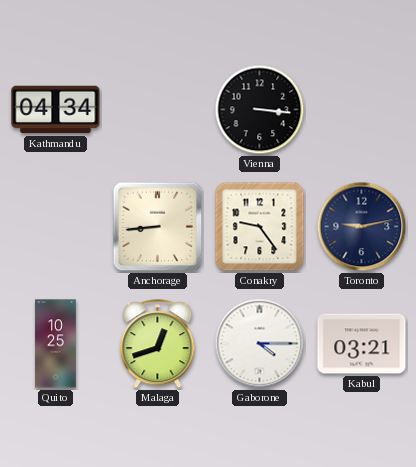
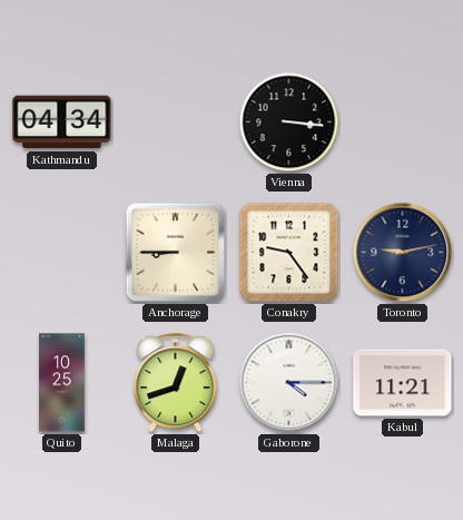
Anchorage: 8:44 -> 8:45 (176, 253)
Kabul: 03:21 -> 11:21 (403, 383)
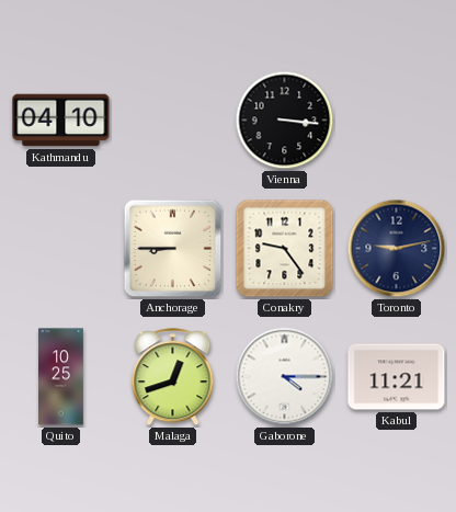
Kathmandu: 04:34 -> 04:10 (61, 121)
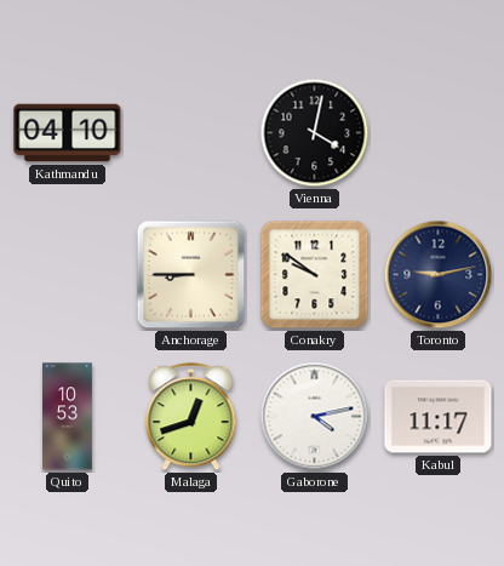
Vienna: 3:16 -> 4:02 (315, 133)
Conakry: 9:24 -> 9:51 (315, 275)
Quito: 10:25 -> 10:53 (68, 417)
Gaborone: 4:15 -> 4:13 (315, 417)
Kabul: 11:21 -> 11:17 (439, 417)
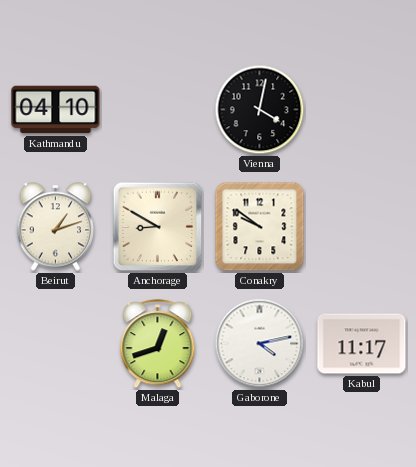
Beirut: none -> 1:12 (56, 227)
Anchorage: 8:45 -> 8:50 (158, 227)
Toronto: 9:13 -> none (439, 275)
Quito: 10:53 -> none (68, 417)
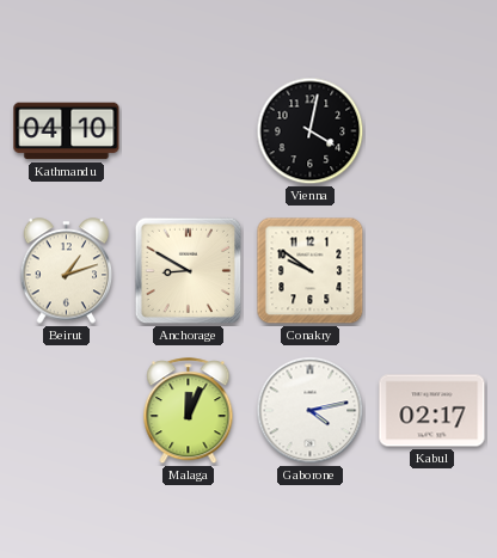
Malaga: 12:42 -> 12:04 (189, 411)
Kabul: 11:17 -> 02:17 (432, 411)
